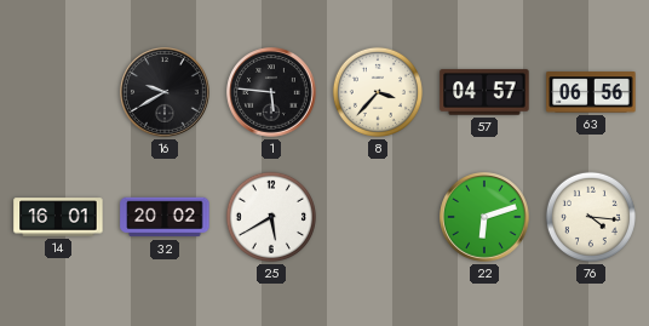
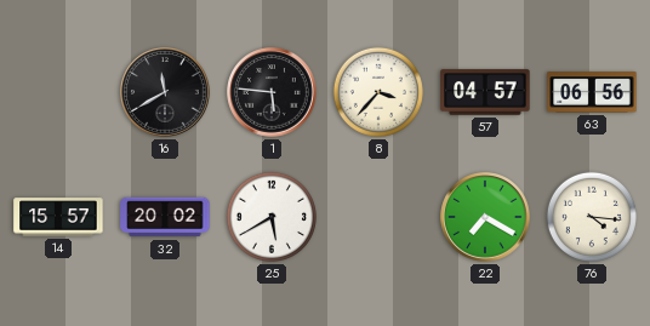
16: 9:40 -> 11:40 (165, 92)
14: 16:01 -> 15:57 (58, 217)
22: 6:12 -> 7:20 (485, 217)
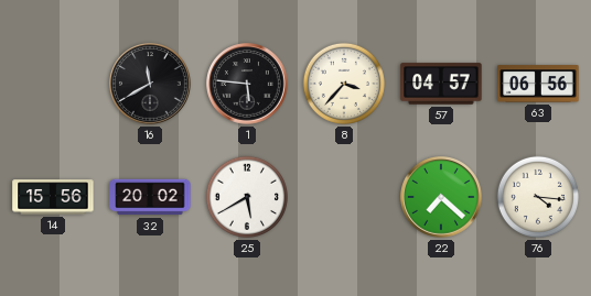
14: 15:57 -> 15:56 (53, 197)
22: 7:20 -> 7:22 (441, 197)
